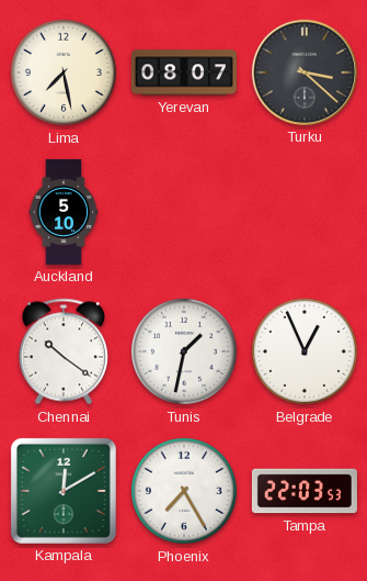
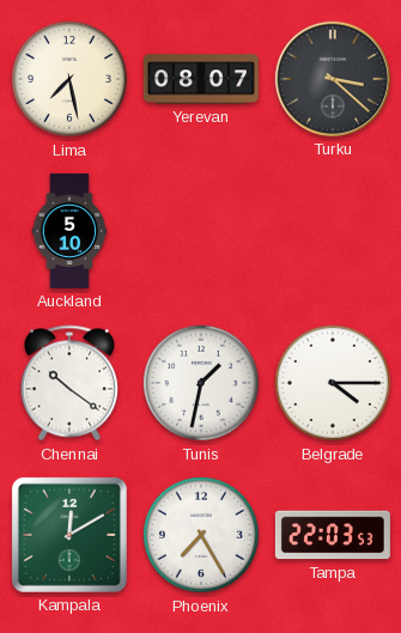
Belgrade: 12:56 -> 4:15 (333, 383)
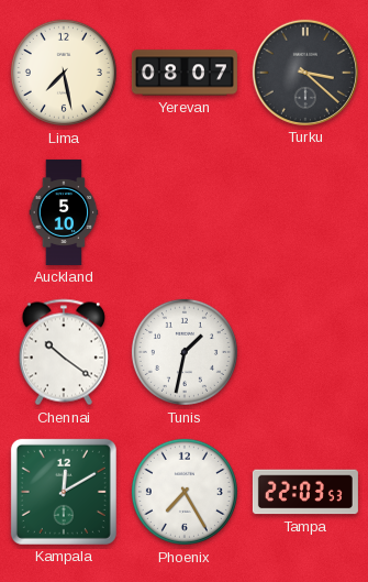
Belgrade: 4:15 -> none (333, 383)
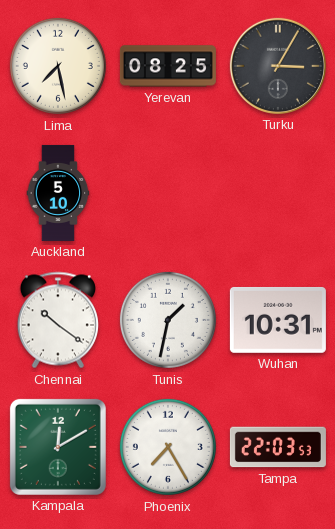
Yerevan: 08:07 -> 08:25 (168, 66)
Turku: 3:22 -> 3:05 (278, 66)
Wuhan: none -> 10:31 (278, 320)
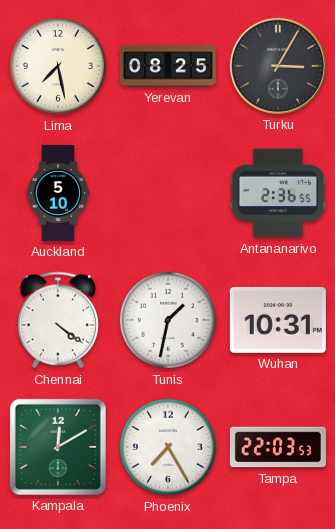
Antananarivo: none -> 2:36 (278, 193)
Chennai: 10:21 -> 4:21 (58, 320)
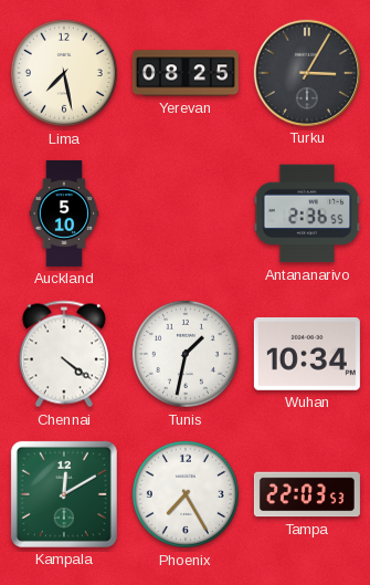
Wuhan: 10:31 -> 10:34 (307, 354)
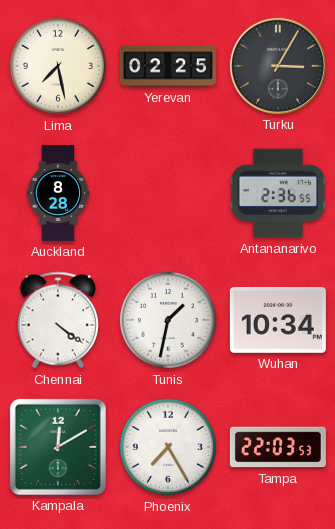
Yerevan: 08:25 -> 02:25 (168, 66)
Auckland: 5:10 -> 8:28 (58, 193)
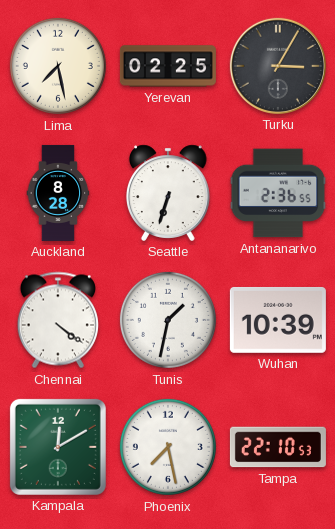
Seattle: none -> 6:33 (168, 193)
Wuhan: 10:34 -> 10:39 (278, 320)
Phoenix: 7:25 -> 7:28 (168, 447)
Tampa: 22:03 -> 22:10 (278, 447)
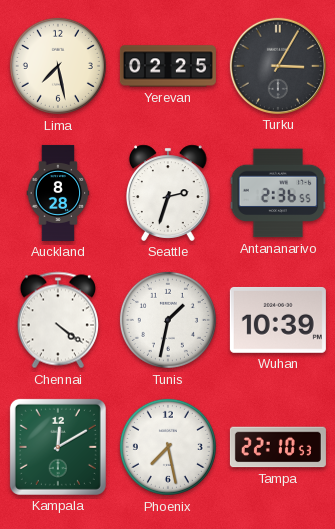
Seattle: 6:33 -> 2:33 (168, 193)
